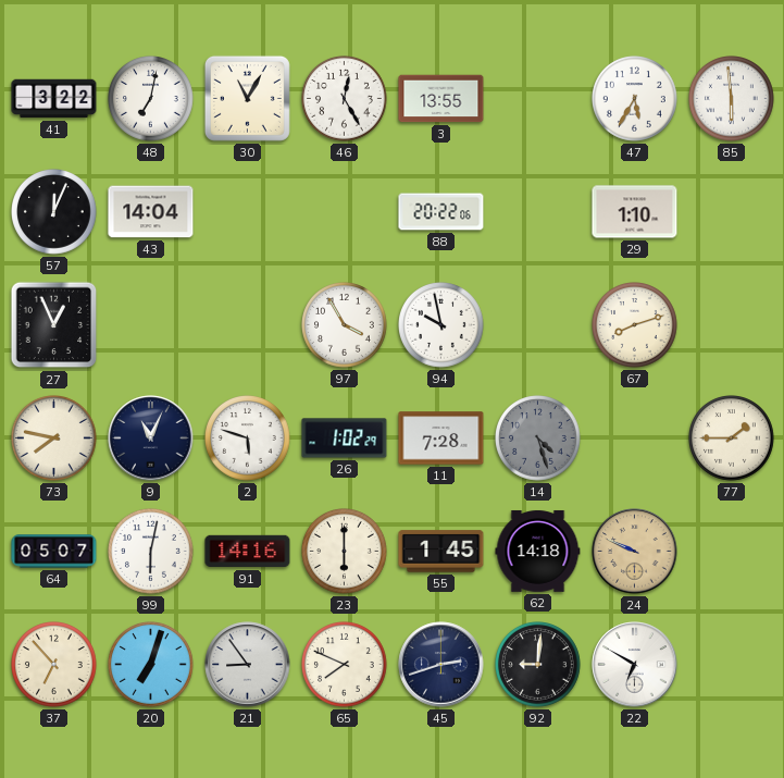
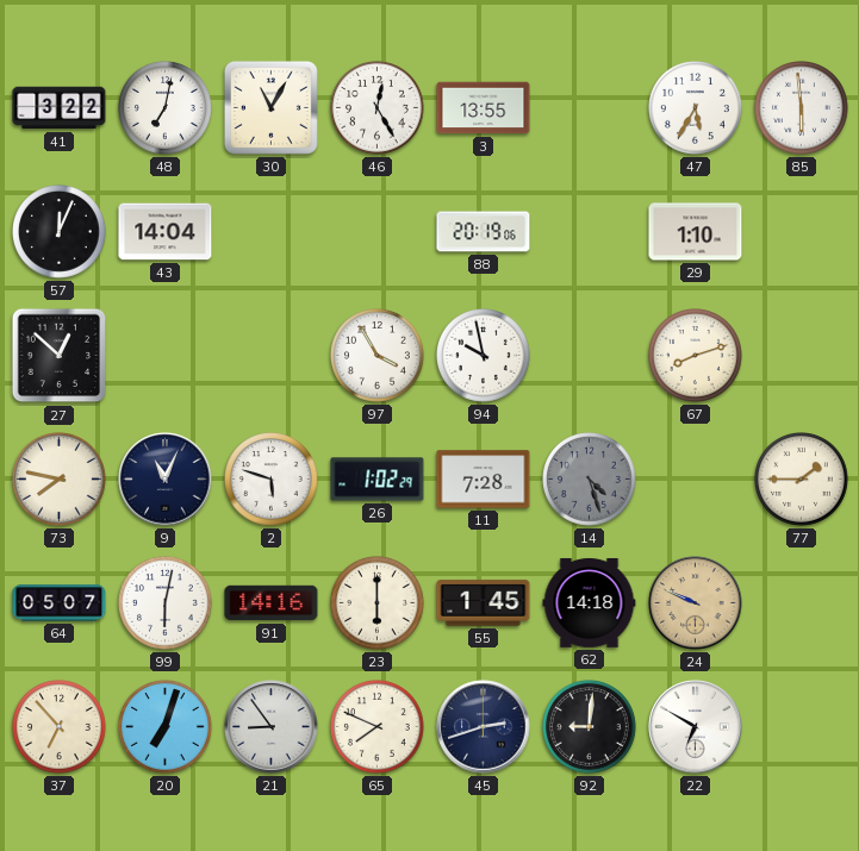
88: 20:22 -> 20:19 (484, 232)
27: 12:56 -> 12:52 (60, 356)
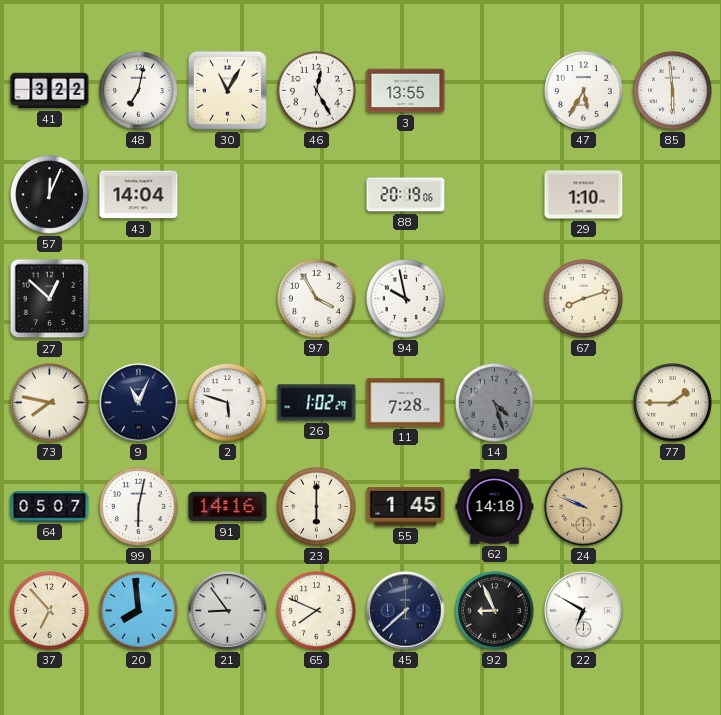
20: 7:03 -> 7:59 (139, 611)
45: 2:42 -> 7:38 (406, 611)
92: 9:01 -> 8:56 (495, 611)
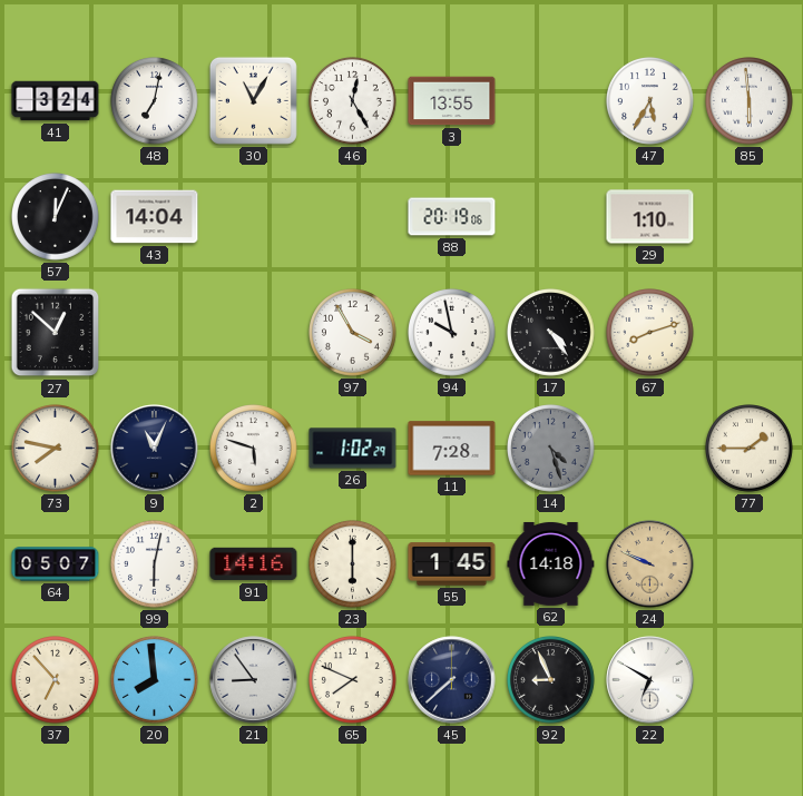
41: 3:22 -> 3:24 (56, 101)
17: none -> 4:24 (551, 333)
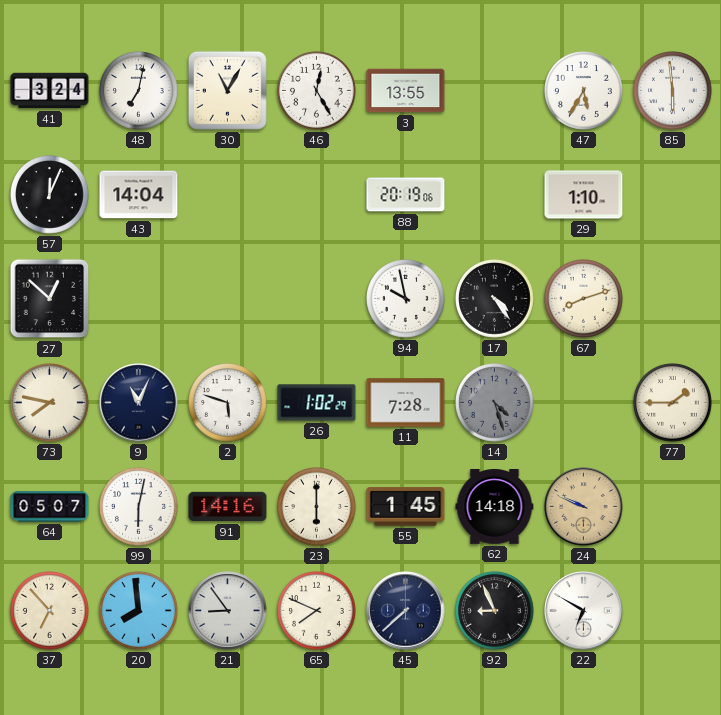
97: 3:55 -> none (353, 333)
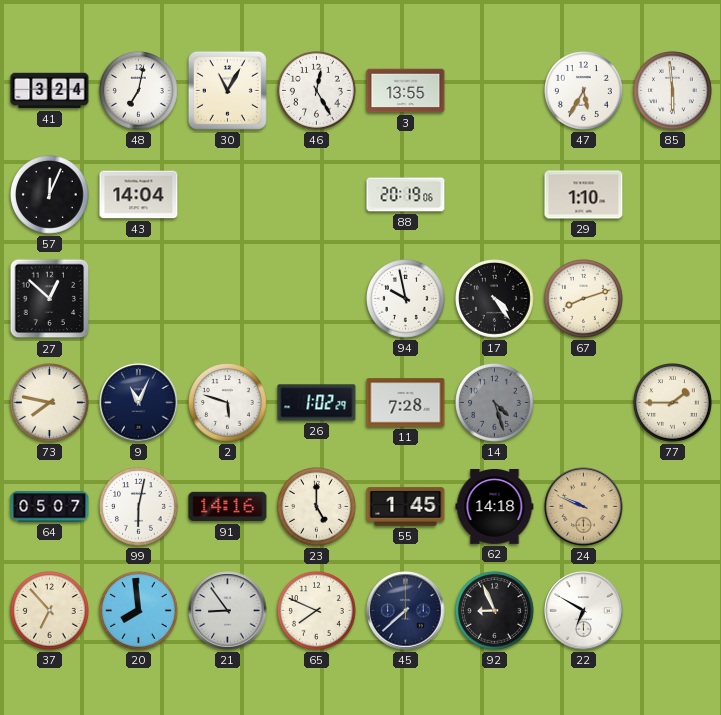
23: 6:00 -> 5:00 (317, 507)
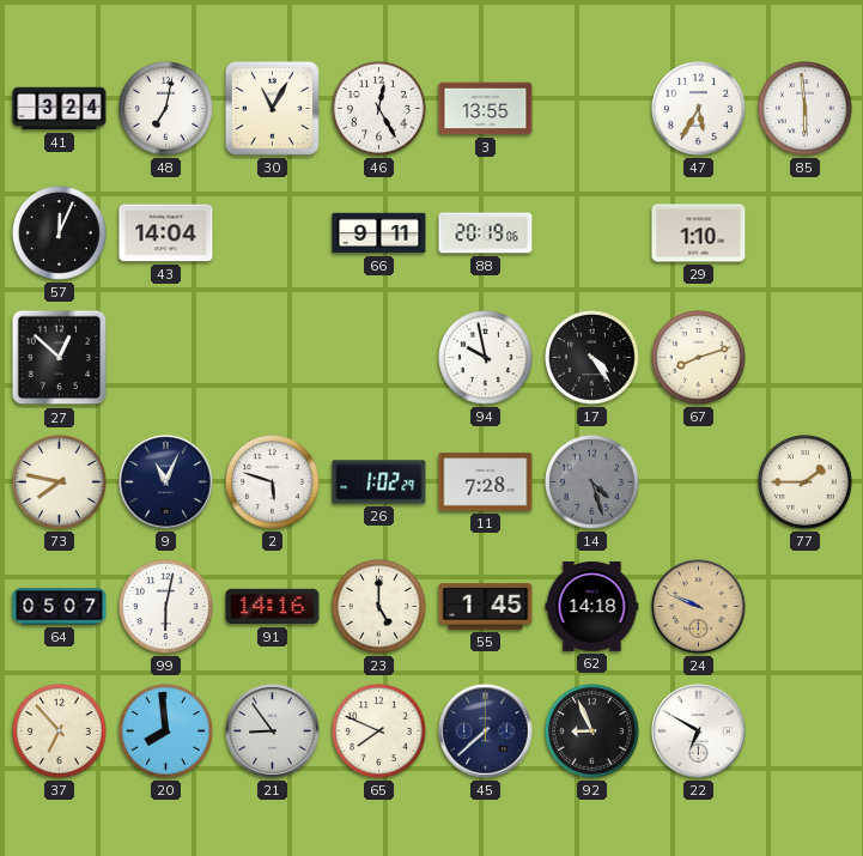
66: none -> 9:11 (379, 233)
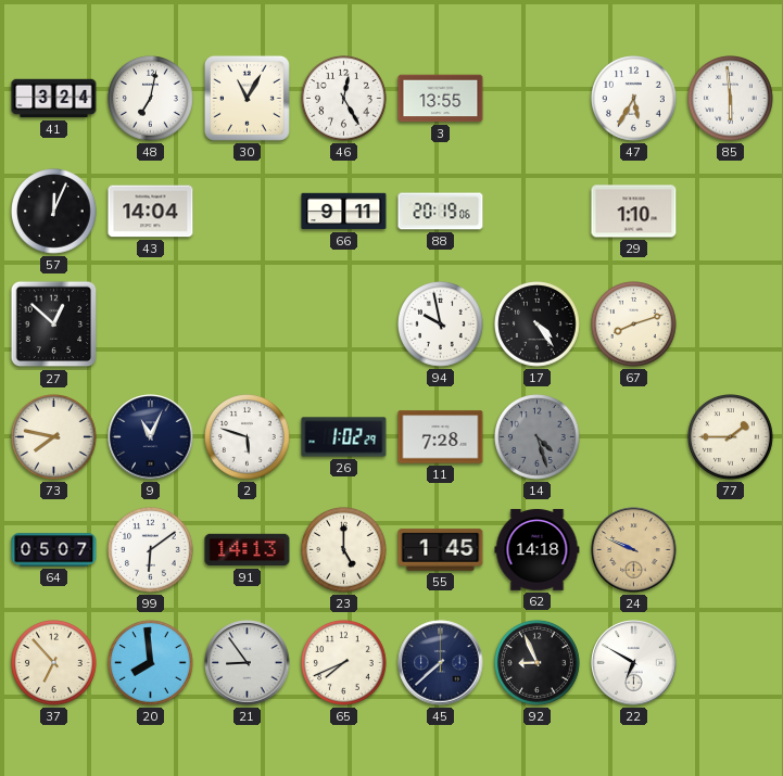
99: 6:02 -> 6:09 (151, 550)
91: 14:16 -> 14:13 (248, 550)
65: 7:49 -> 7:41 (344, 663)
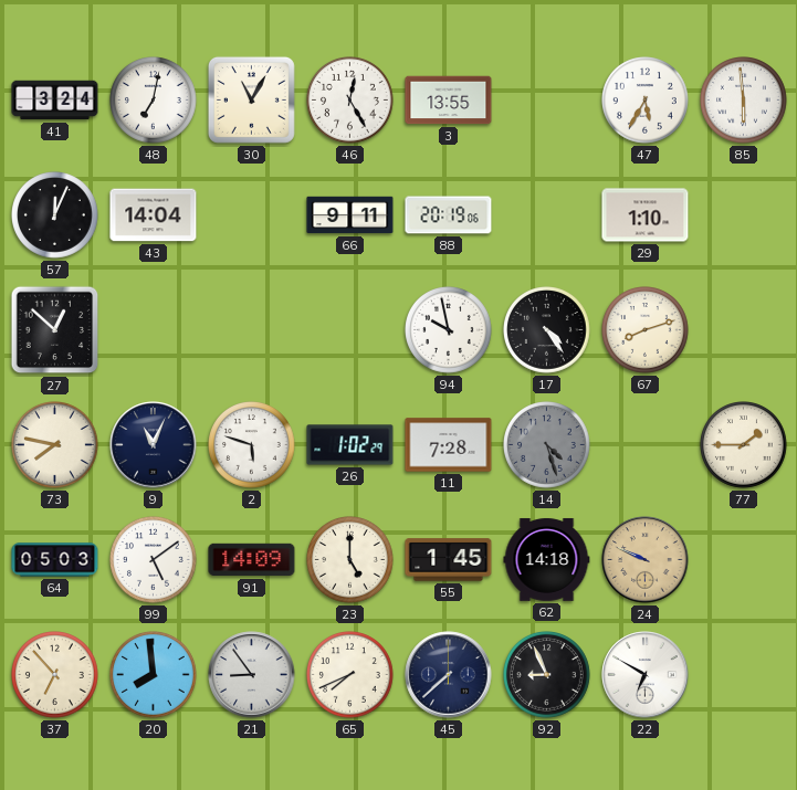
64: 05:07 -> 05:03 (55, 560)
99: 6:09 -> 5:09 (154, 560)
91: 14:13 -> 14:09 (252, 560)
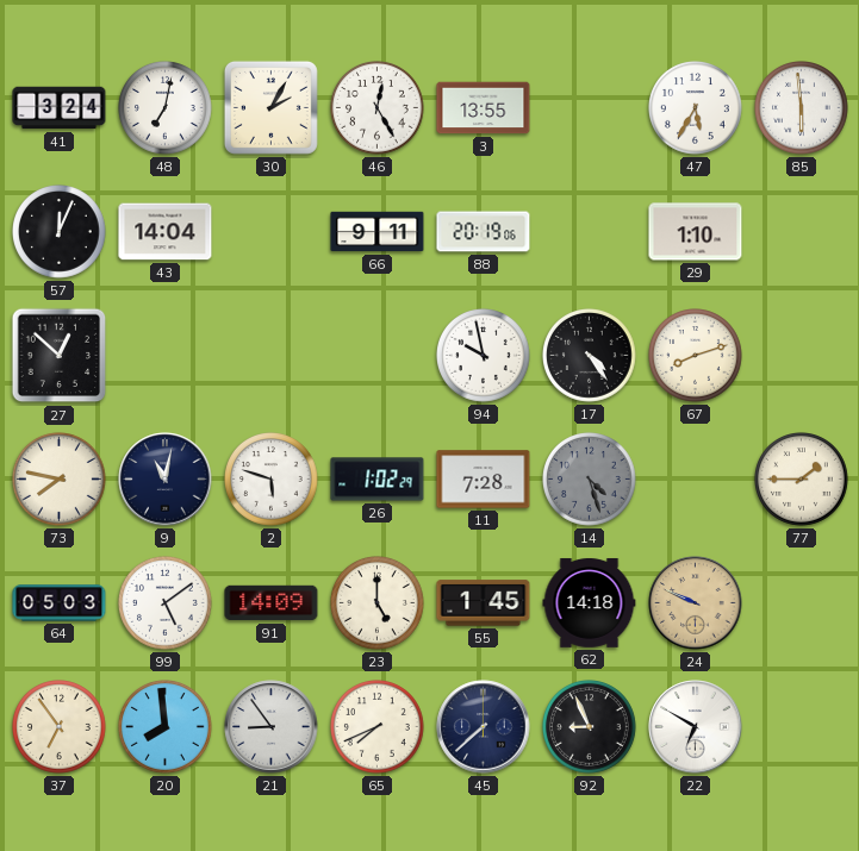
30: 11:05 -> 2:05 (270, 107)
9: 11:04 -> 11:02 (166, 480)
37: 6:53 -> 6:54 (60, 727)
